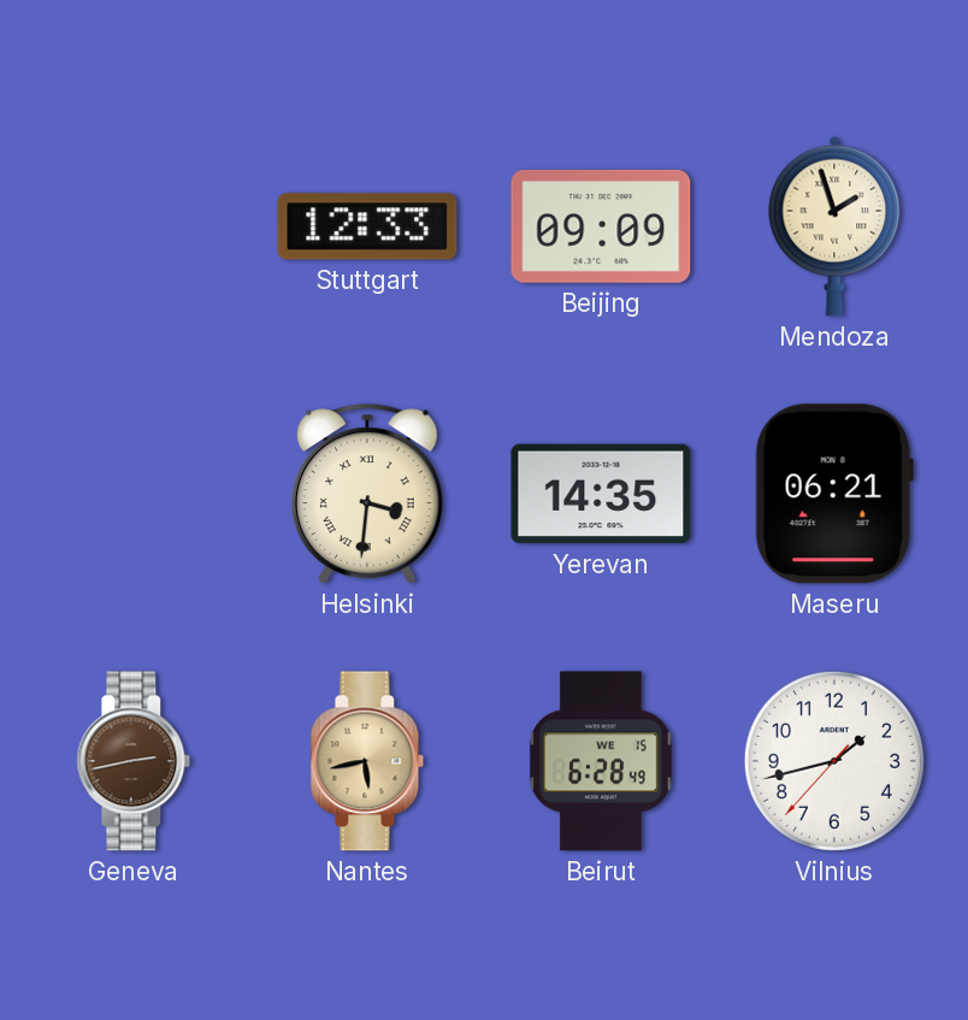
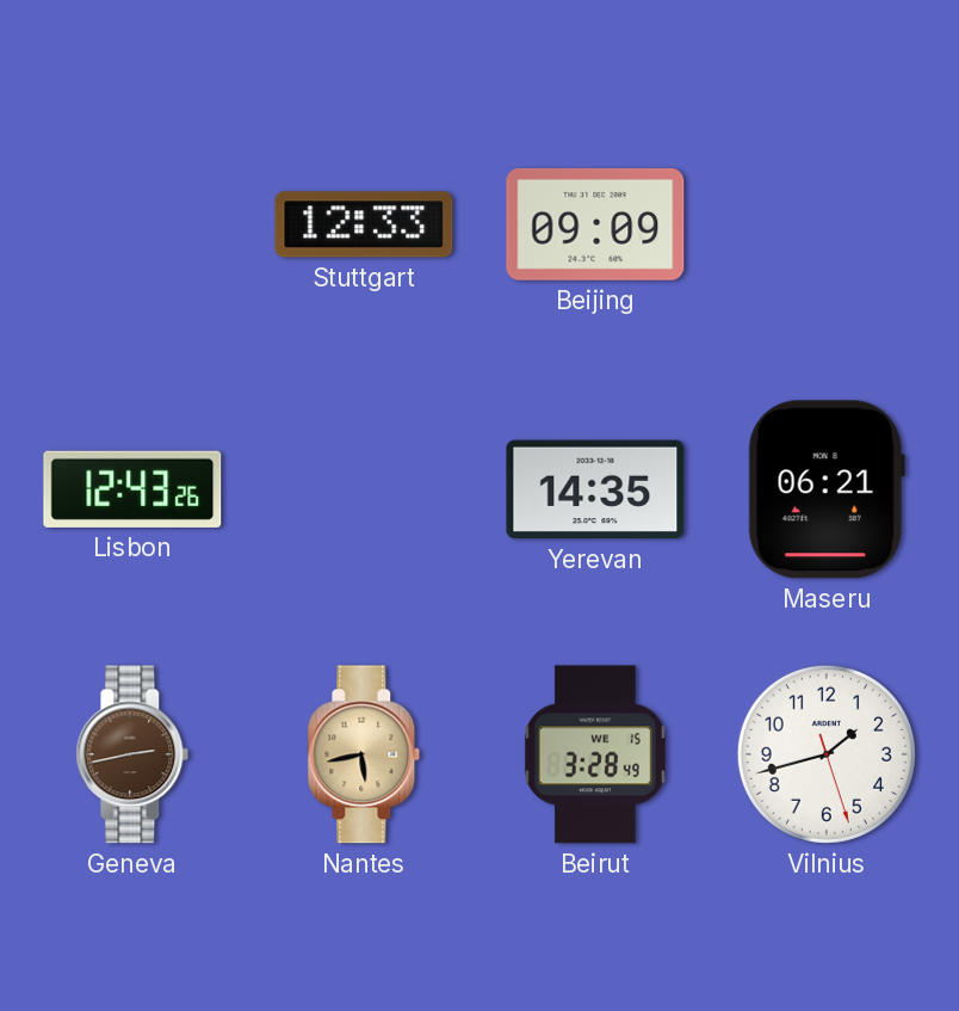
Mendoza: 1:57 -> none (834, 226)
Lisbon: none -> 12:43 (132, 489)
Helsinki: 3:31 -> none (367, 494)
Beirut: 6:28 -> 3:28 (595, 754)
Vilnius: 1:42:37 -> 1:42:27 (827, 754)
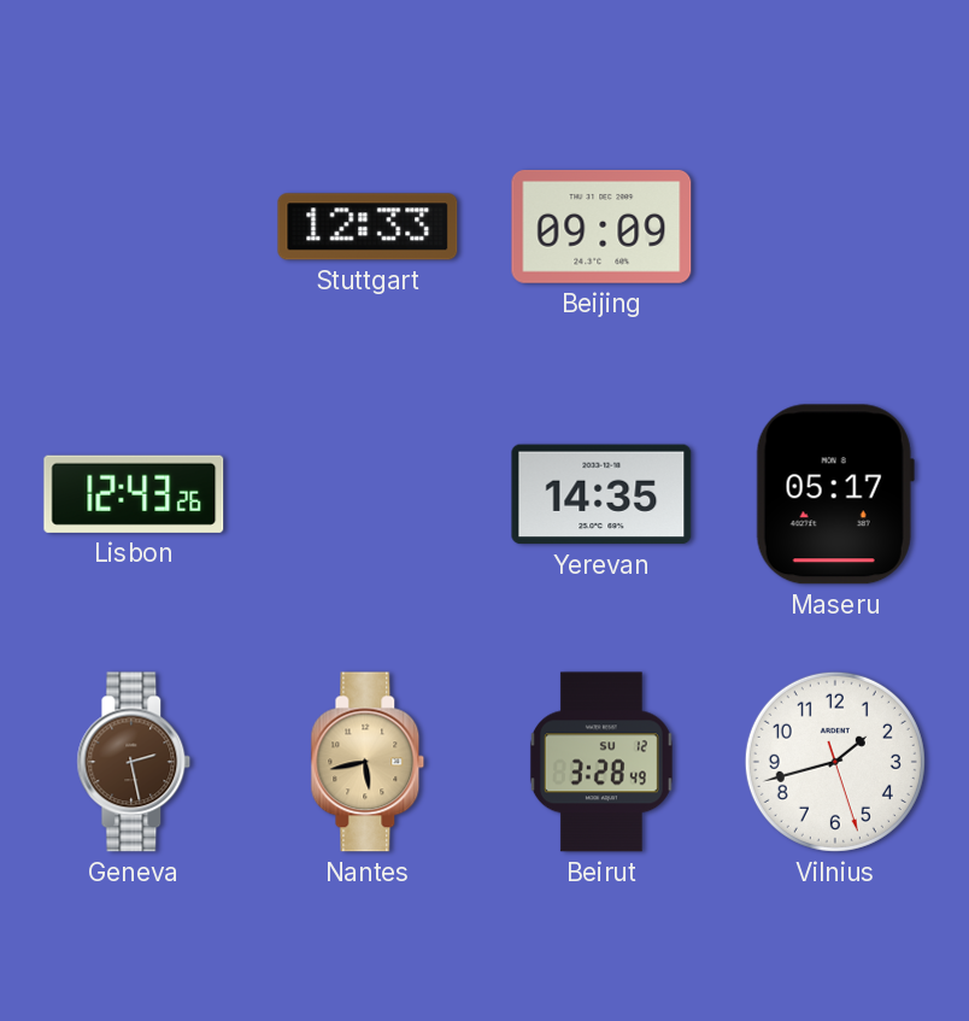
Maseru: 06:21 -> 05:17 (835, 494)
Geneva: 2:43 -> 2:28 (134, 762)
Beirut date: WE 15 -> SU 12 (601, 762)
